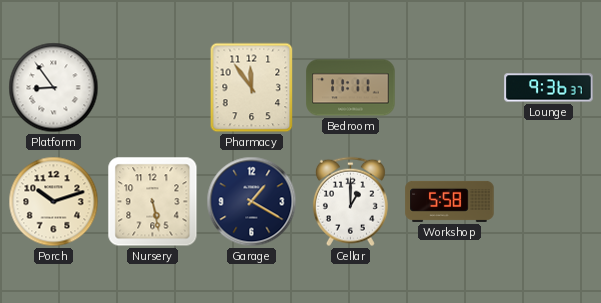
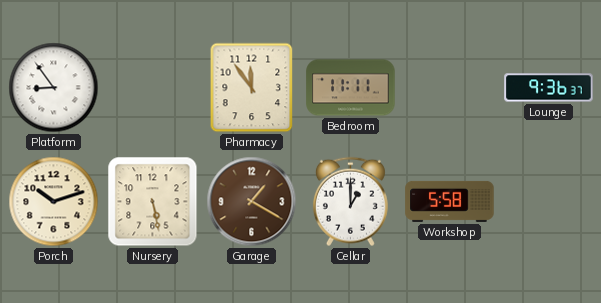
Garage dial: navy -> brown (252, 202)
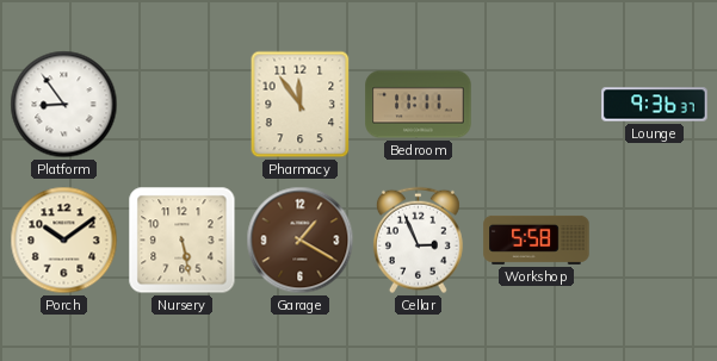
Porch: 10:12 -> 10:09 (64, 241)
Cellar: 1:00 -> 2:56 (418, 241)
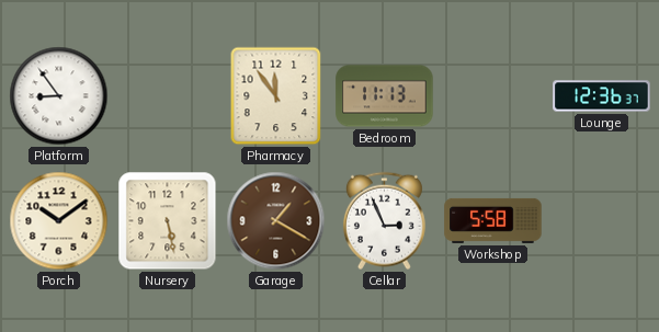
Bedroom: 11:11 -> 11:13 (385, 96)
Lounge: 9:36 -> 12:36 (602, 96)
